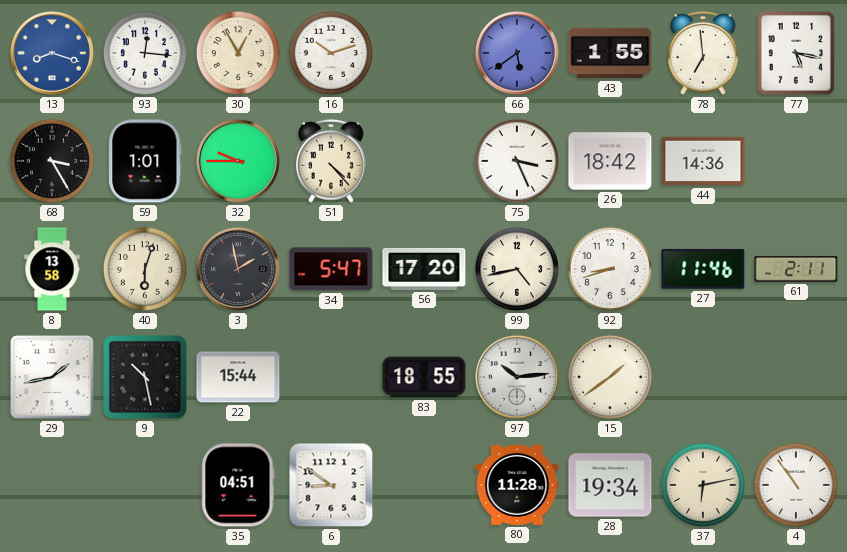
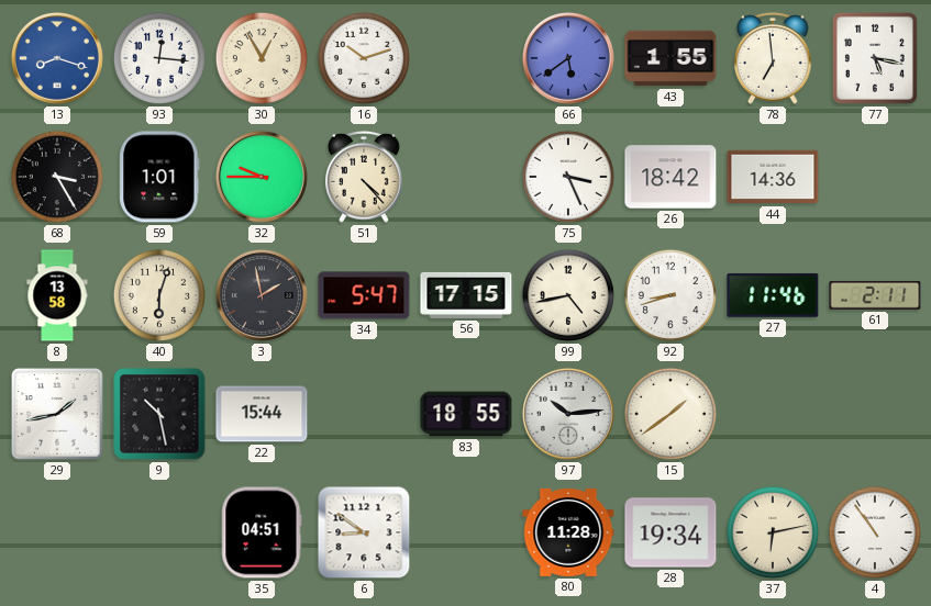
56: 17:20 -> 17:15 (466, 295)
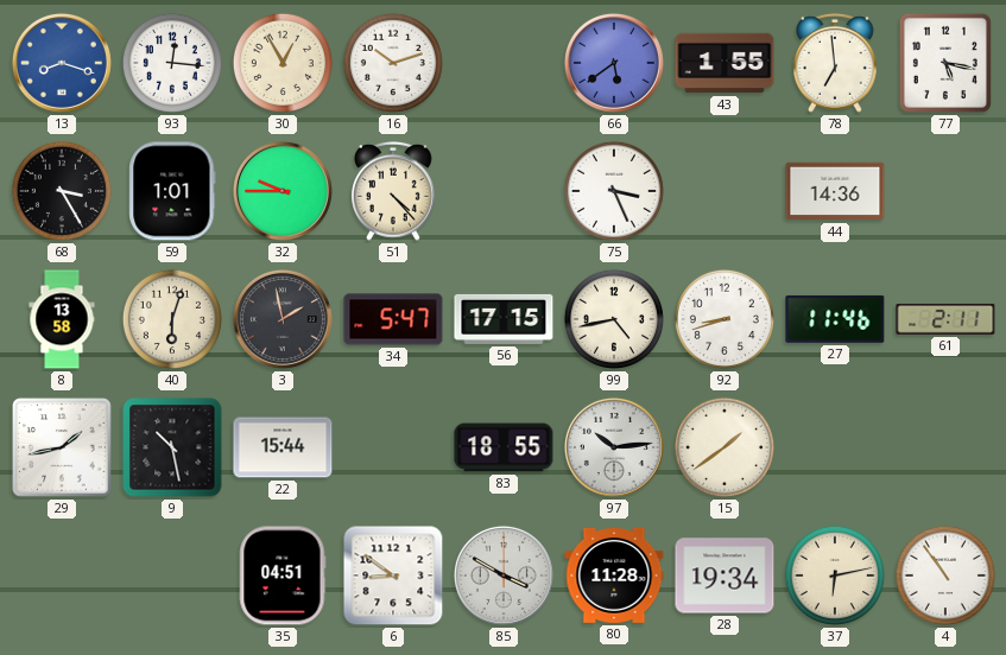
26: 18:42 -> none (670, 177)
85: none -> 3:50 (504, 575)
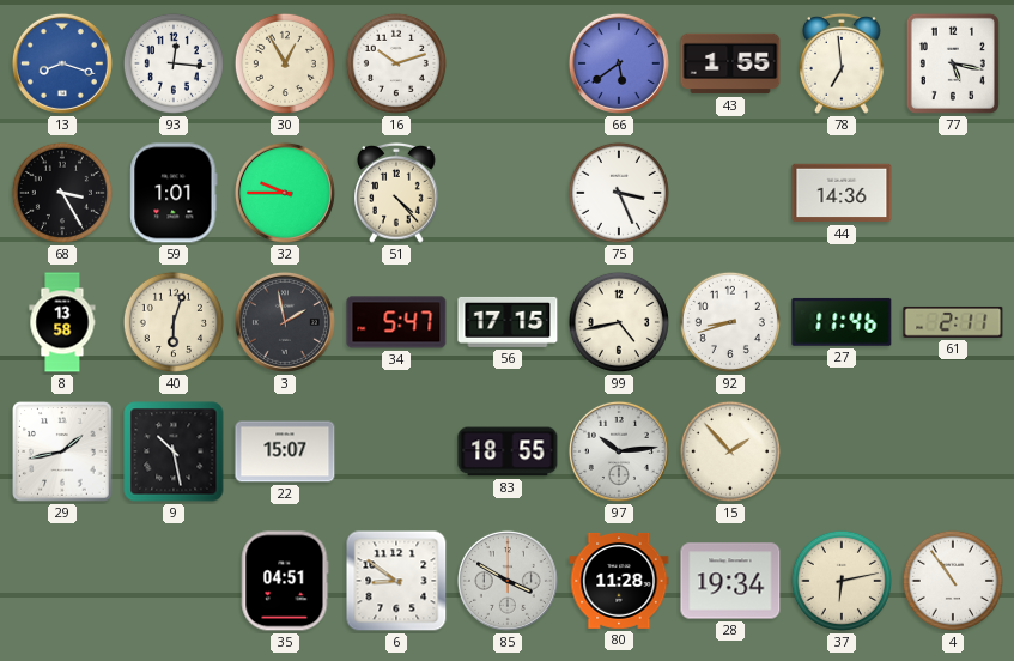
22: 15:44 -> 15:07 (285, 451)
15: 1:39 -> 1:53 (730, 451)
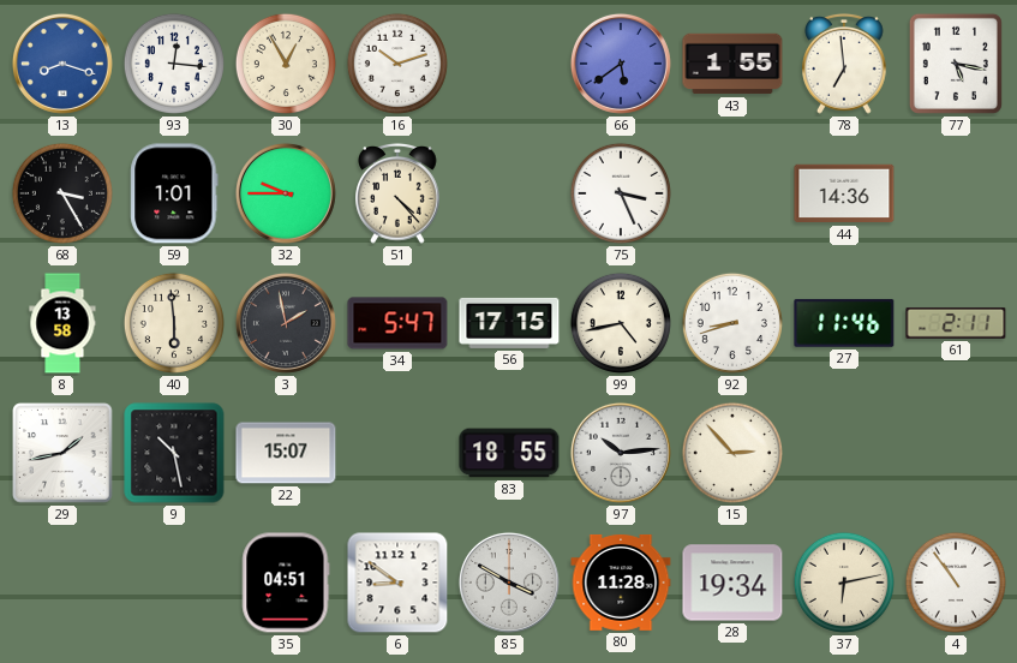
40: 6:03 -> 5:59 (174, 323)
15: 1:53 -> 2:53 (732, 453)
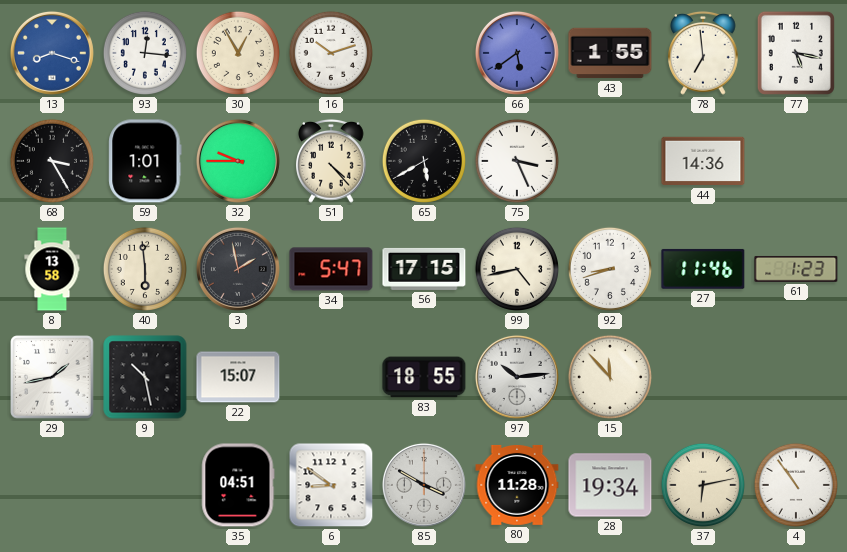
65: none -> 5:40 (424, 161)
61: 2:11 -> 1:23 (796, 269)
15: 2:53 -> 11:53 (610, 377)
